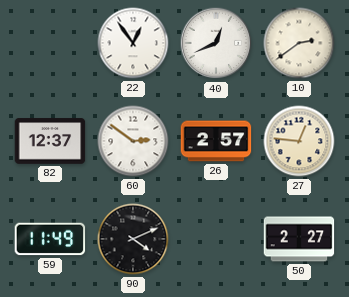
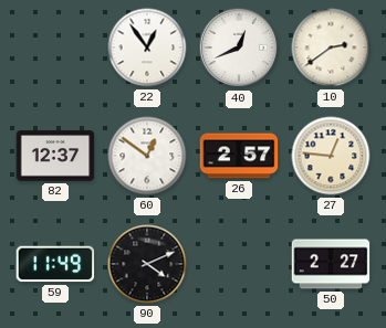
60: 2:51 -> 12:51 (147, 156)
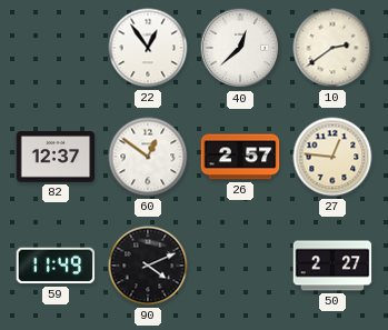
40: 12:41 -> 12:38 (240, 48)
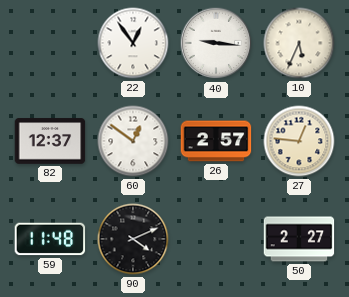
40: 12:38 -> 9:16 (216, 43)
10: 2:39 -> 5:34 (299, 43)
59: 11:49 -> 11:48 (50, 239)
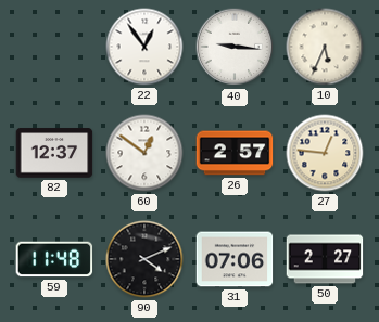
31: none -> 07:06 (235, 259)
